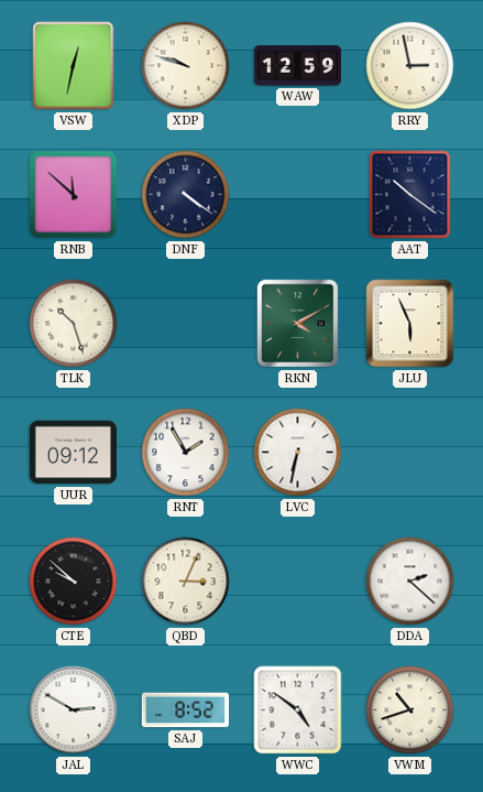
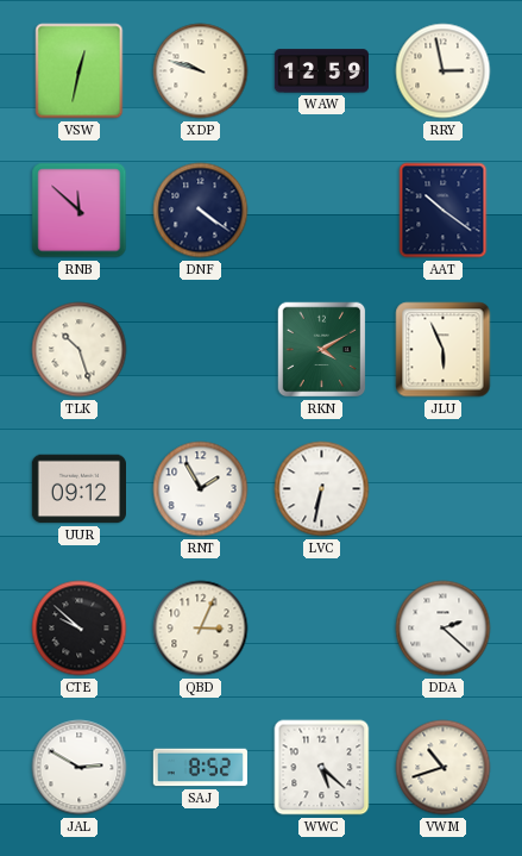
WWC: 4:51 -> 5:22 (322, 768)
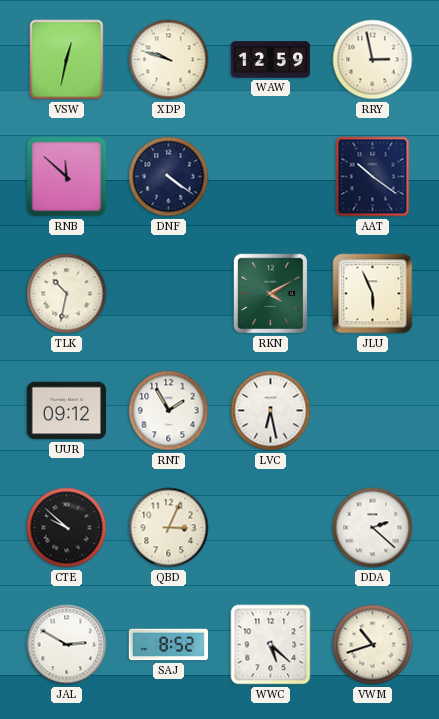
TLK: 10:27 -> 10:32 (67, 294)
LVC: 6:32 -> 6:28 (271, 411)
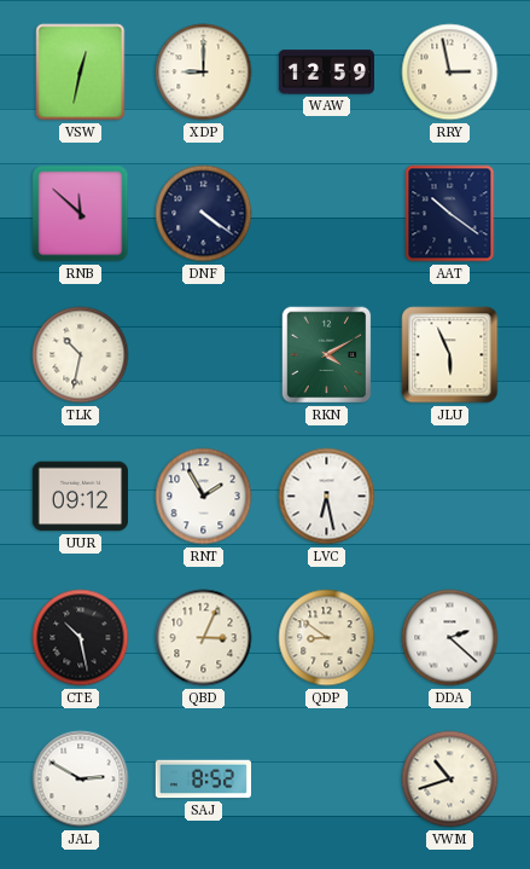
XDP: 9:48 -> 9:00 (204, 73)
CTE: 9:52 -> 10:28 (81, 638)
QDP: none -> 8:51 (327, 638)
WWC: 5:22 -> none (271, 645)
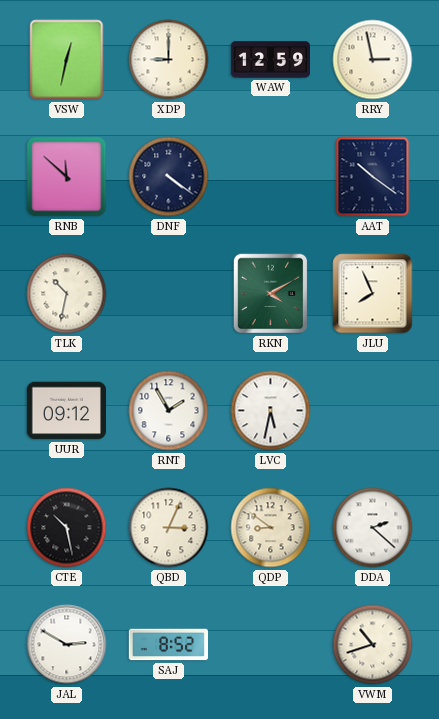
JLU: 5:56 -> 7:56 (373, 294)
LVC: 6:28 -> 5:32 (271, 411)
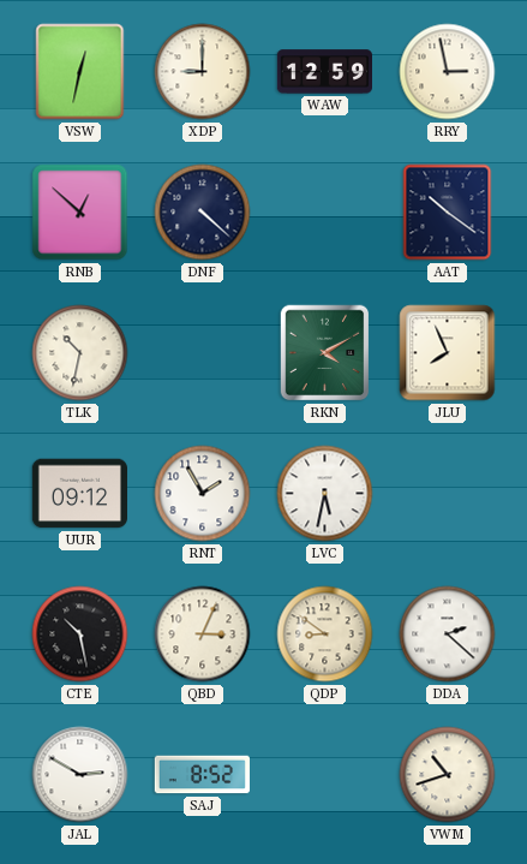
RNB: 11:52 -> 12:52 (80, 213)
DNF: 4:21 -> 4:22 (203, 213)
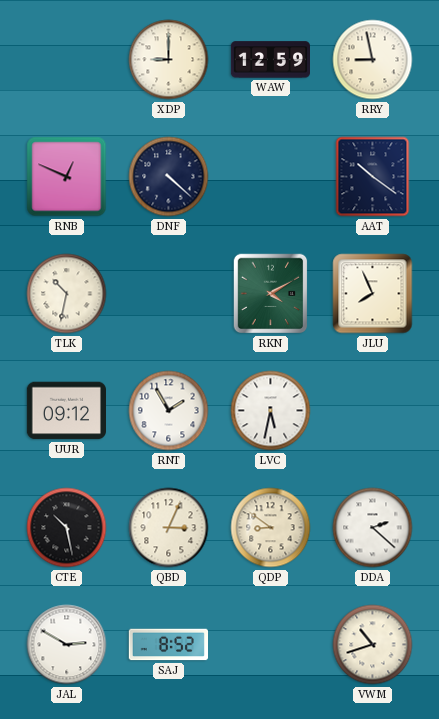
VSW: 12:32 -> none (80, 72)
RRY: 2:58 -> 8:58 (373, 60)
RNB: 12:52 -> 12:49 (67, 177)
